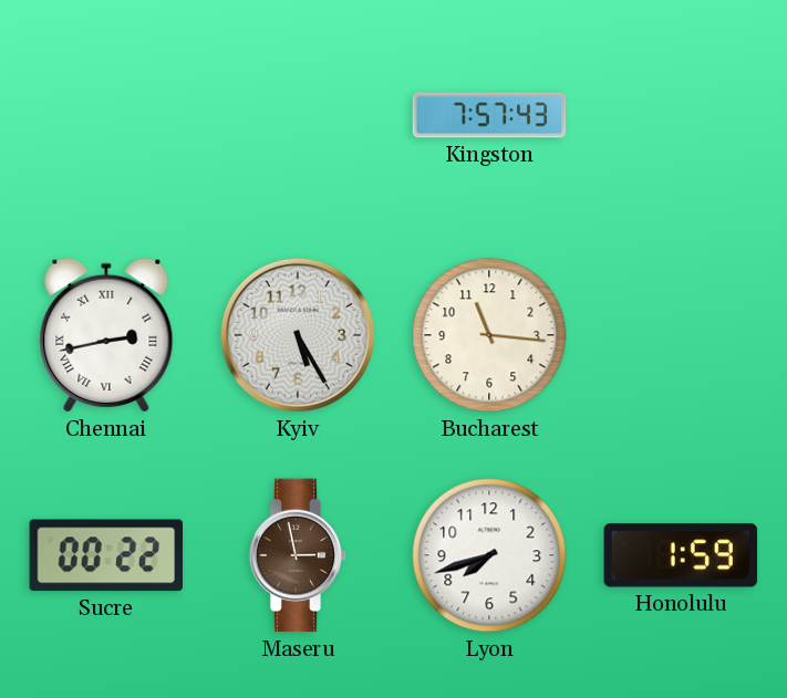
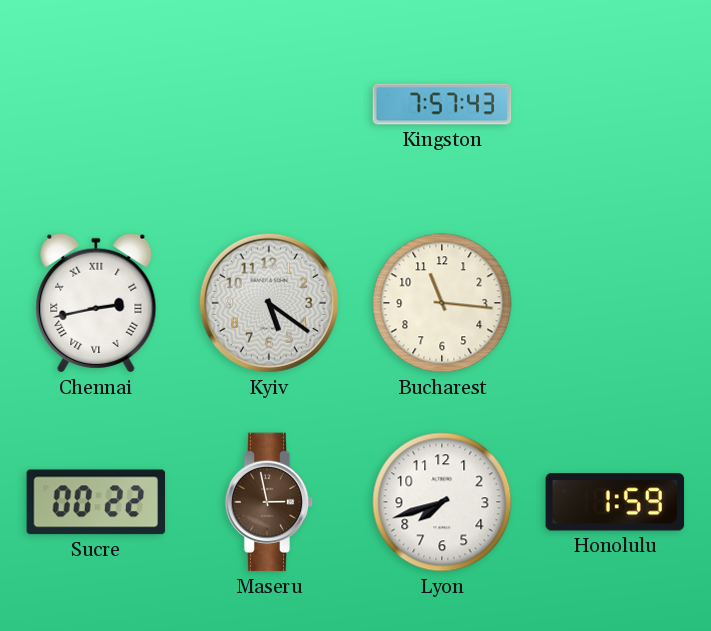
Kyiv: 5:25 -> 5:21 (269, 303)
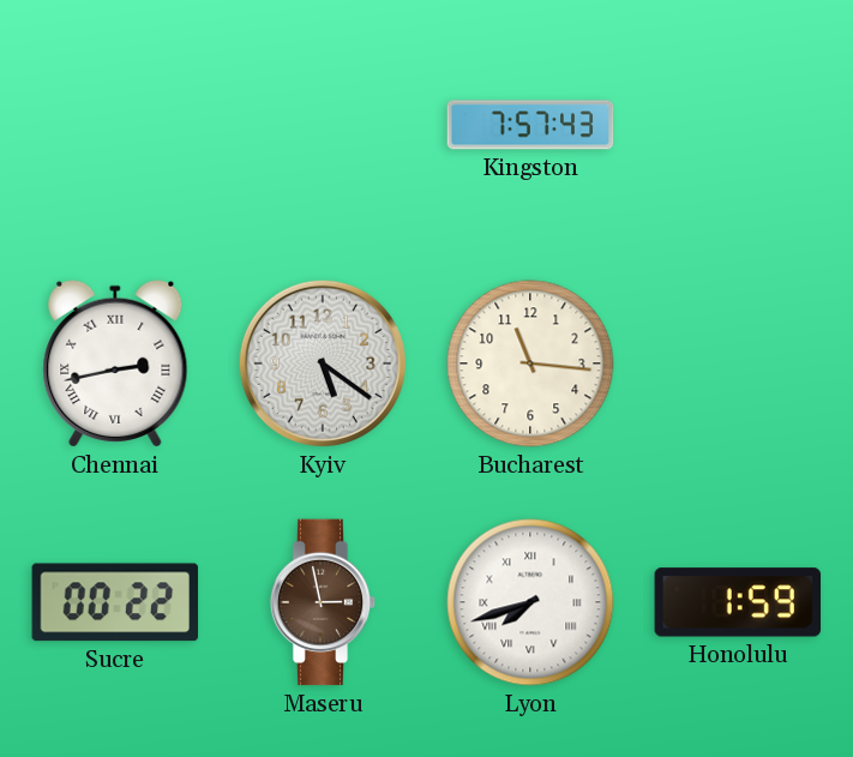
Lyon numerals: Arabic -> Roman (530, 602)
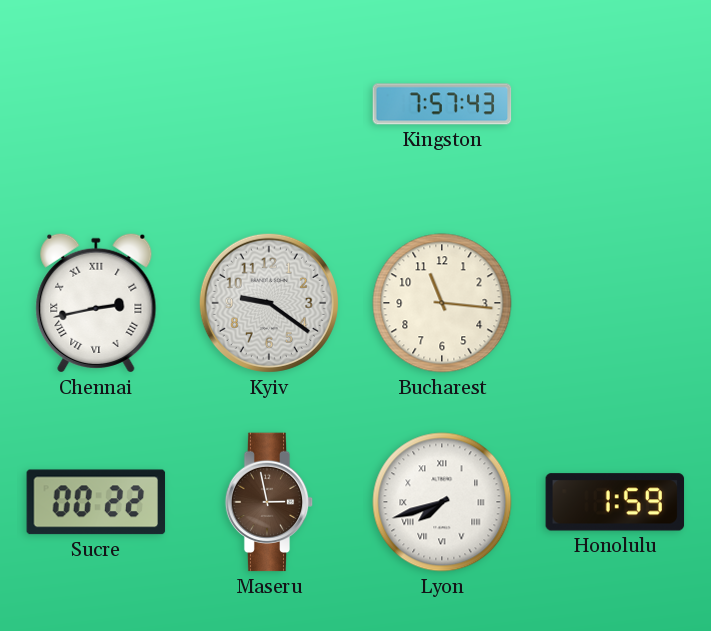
Kyiv: 5:21 -> 9:21 (269, 303)
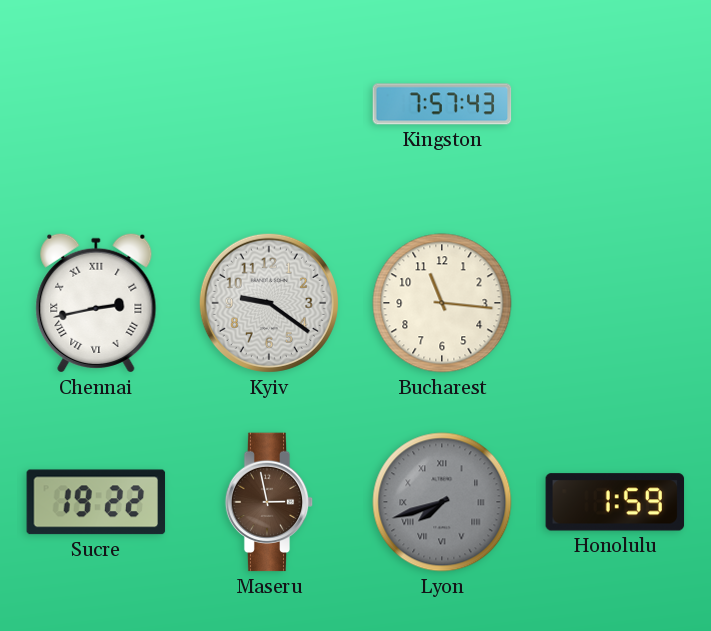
Sucre: 00:22 -> 19:22 (96, 502)
Lyon dial: white -> grey (442, 502)
